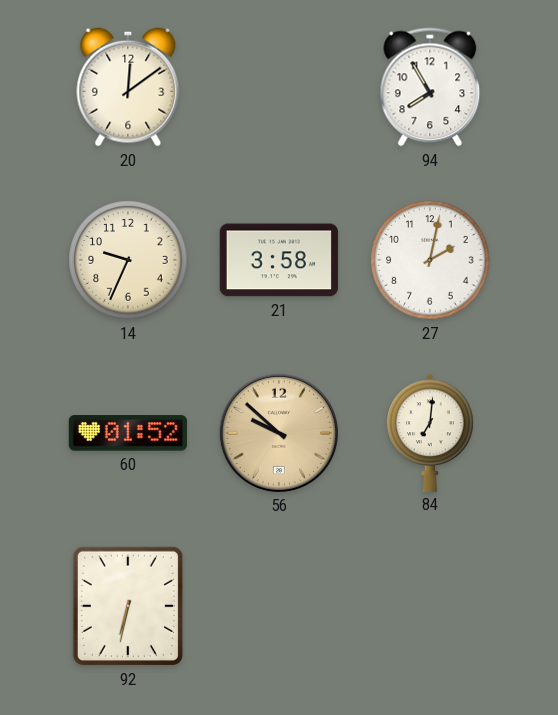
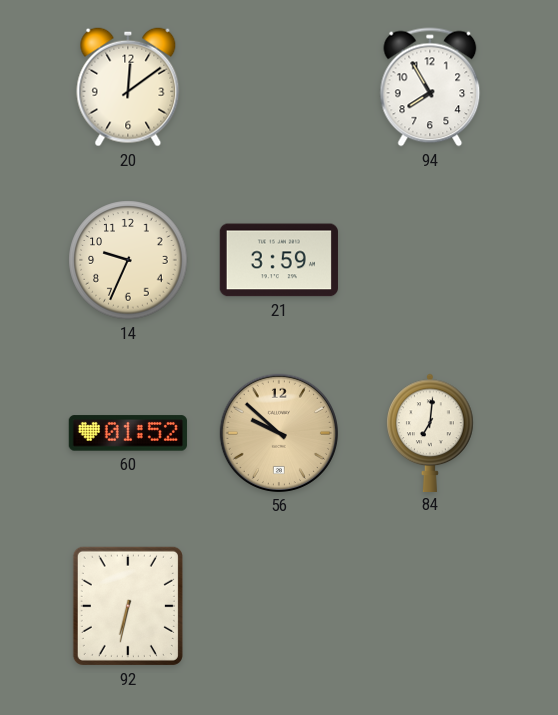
21: 3:58 -> 3:59 (279, 260)
27: 2:02 -> none (430, 260)
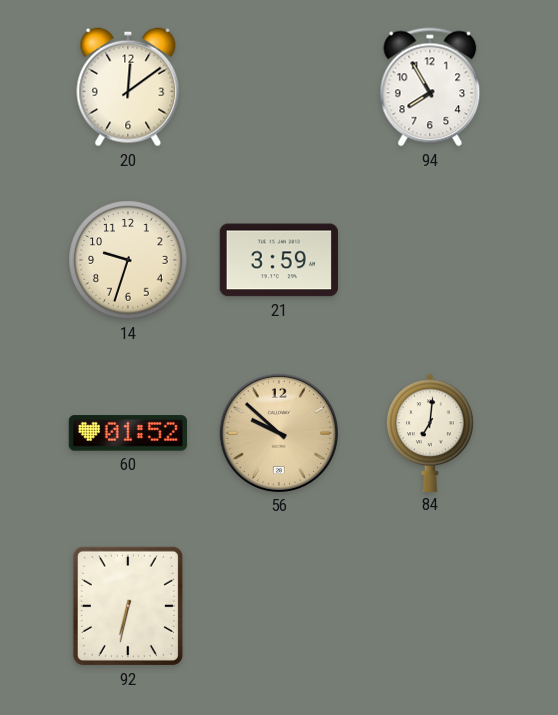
14: 9:34 -> 9:33 (128, 260)
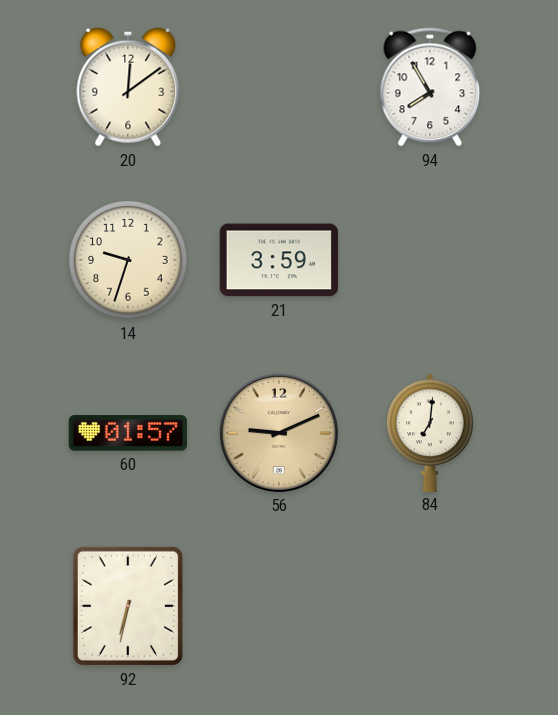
60: 01:52 -> 01:57 (128, 433)
56: 9:52 -> 9:11 (279, 433)
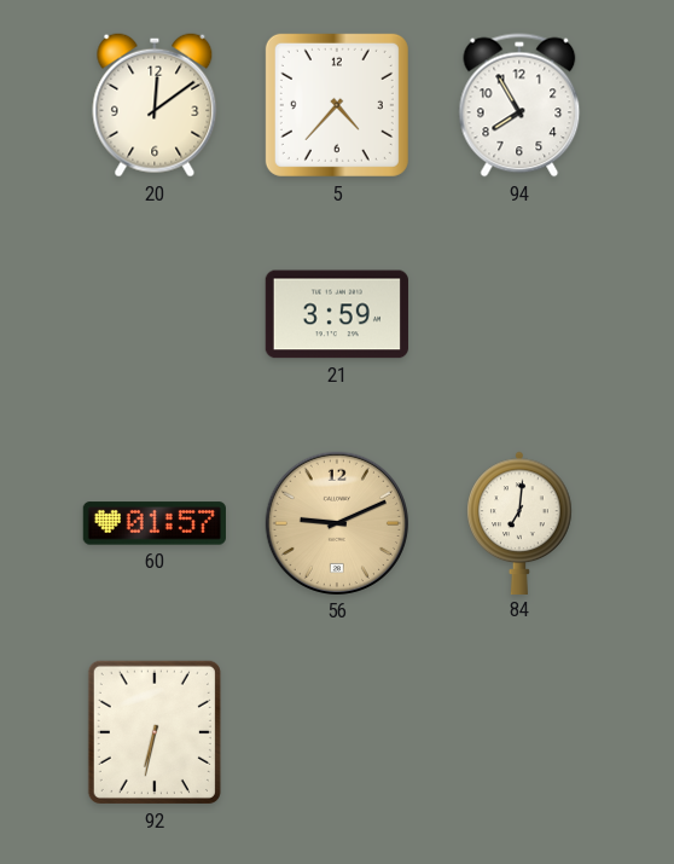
5: none -> 4:37 (337, 105)
14: 9:33 -> none (128, 260)
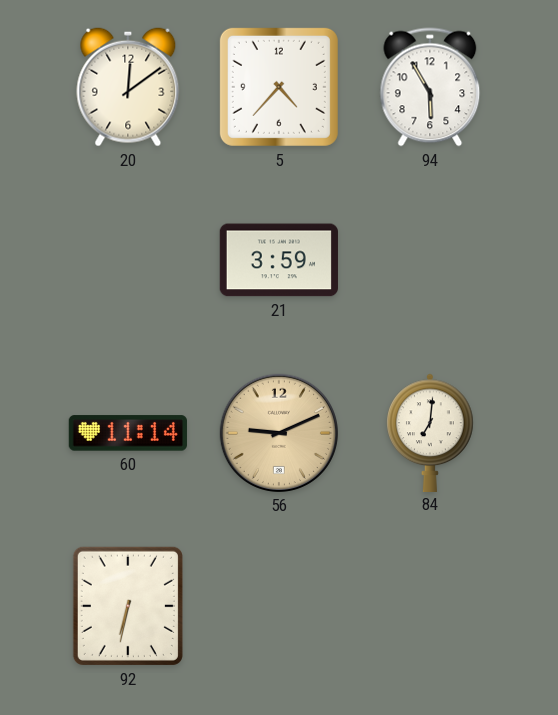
94: 7:55 -> 5:55 (430, 87)
60: 01:57 -> 11:14 (128, 433)
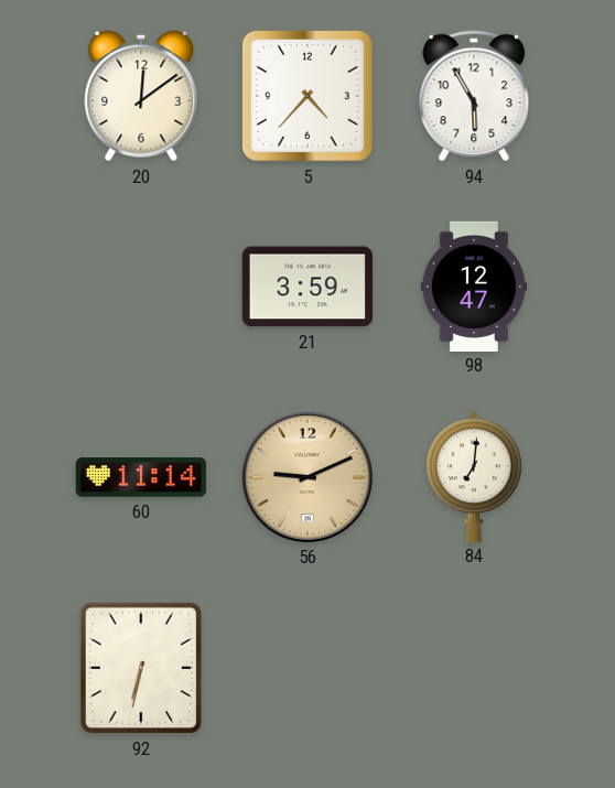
98: none -> 12:47 (474, 285)
